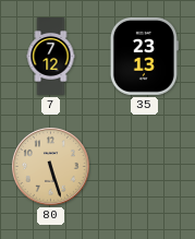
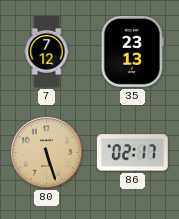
86: none -> 02:17 (132, 153)
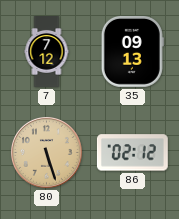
35: 23:13 -> 09:13 (132, 51)
86: 02:17 -> 02:12 (132, 153)
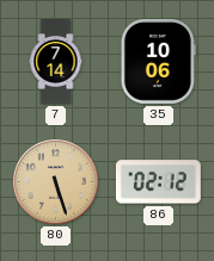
7: 7:12 -> 7:14 (56, 62)
35: 09:13 -> 10:06 (158, 61)
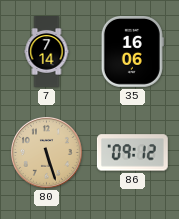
35: 10:06 -> 16:06 (132, 51)
86: 02:12 -> 09:12 (132, 153)
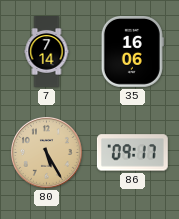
80: 5:27 -> 5:25 (46, 152)
86: 09:12 -> 09:17 (132, 153)
